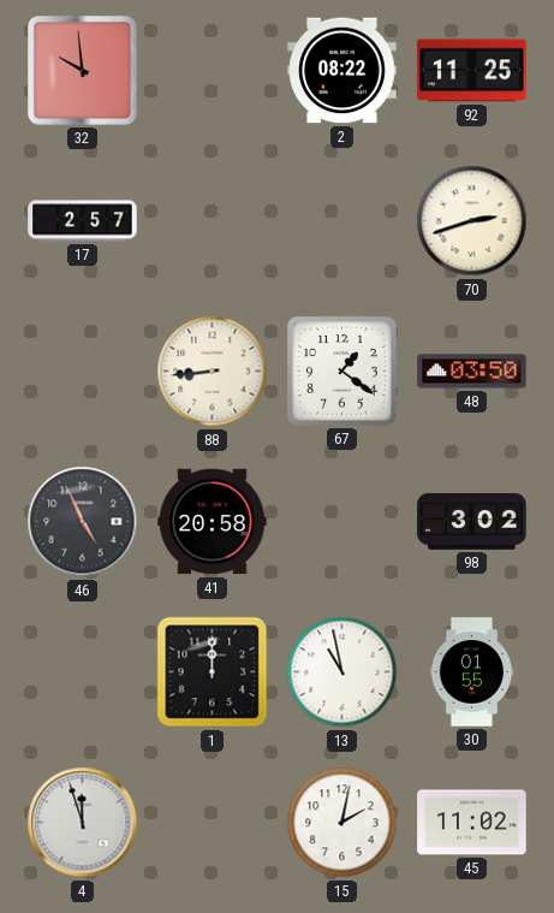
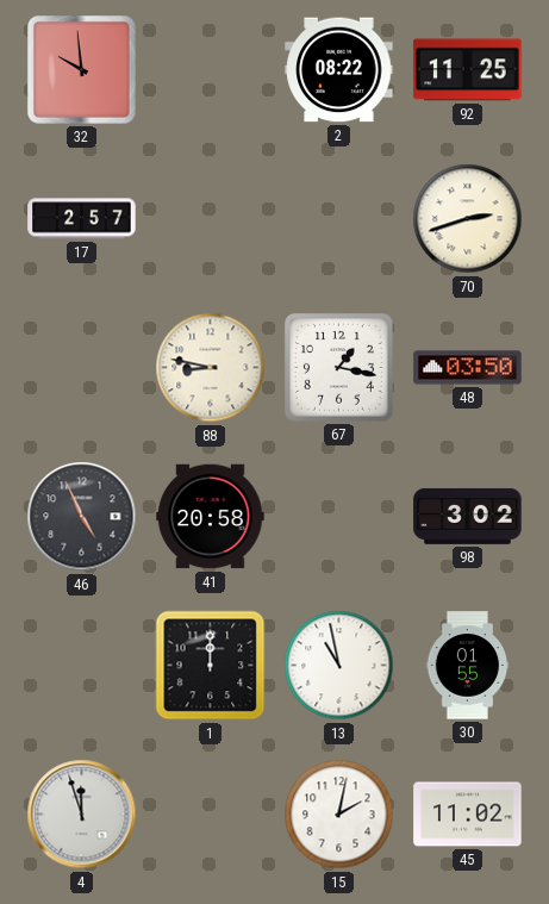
88: 8:44 -> 8:47 (211, 368)
67: 1:21 -> 1:17 (338, 367)
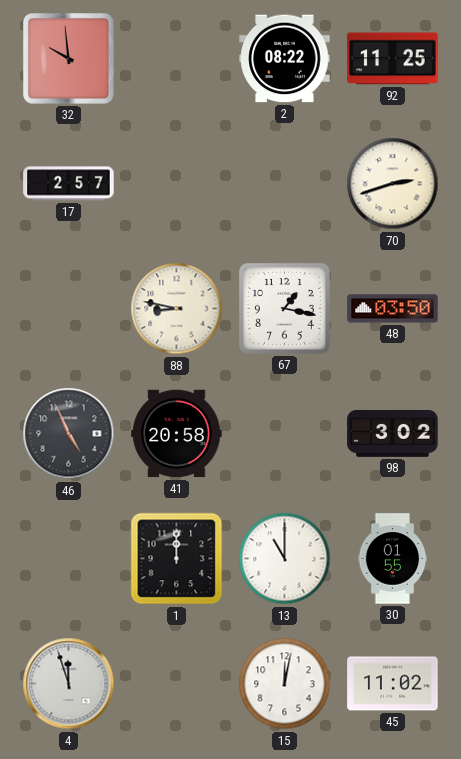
13: 10:58 -> 11:00 (285, 559)
15: 2:02 -> 12:02 (285, 684)
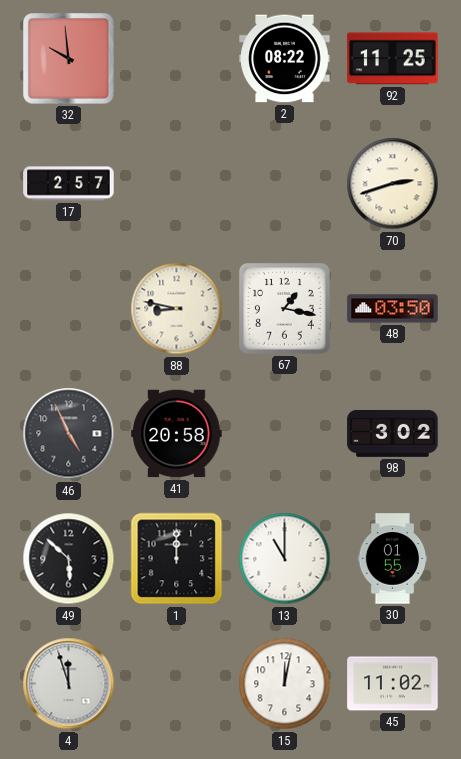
49: none -> 5:52 (69, 559)
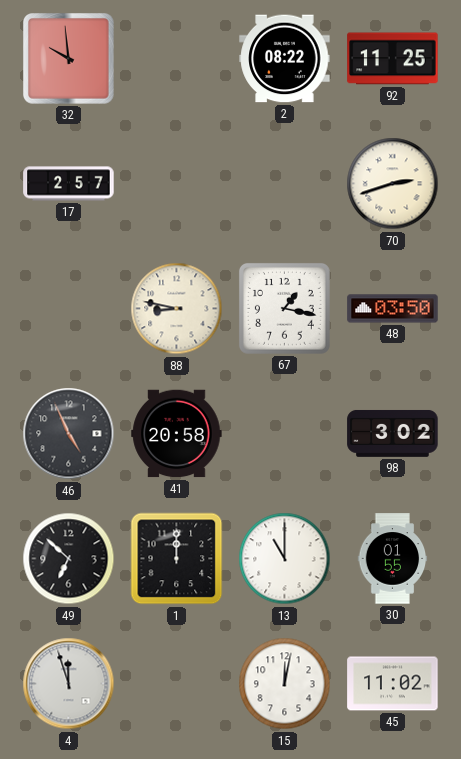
49: 5:52 -> 6:52 (69, 559)
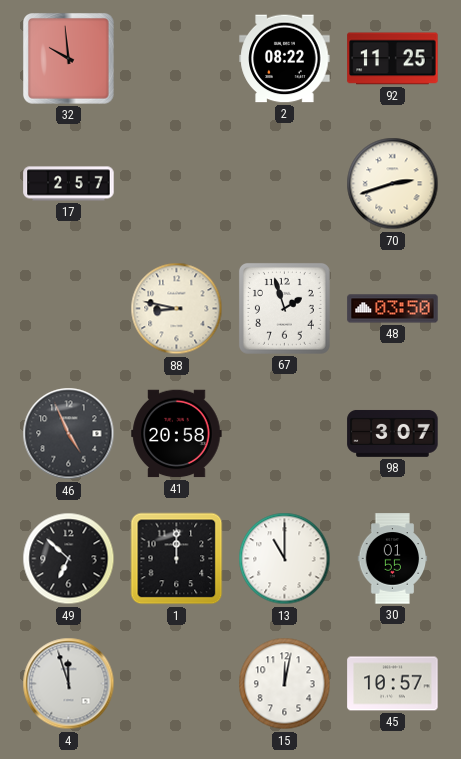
67: 1:17 -> 1:57 (284, 308)
98: 3:02 -> 3:07 (393, 433)
45: 11:02 -> 10:57 (393, 684)
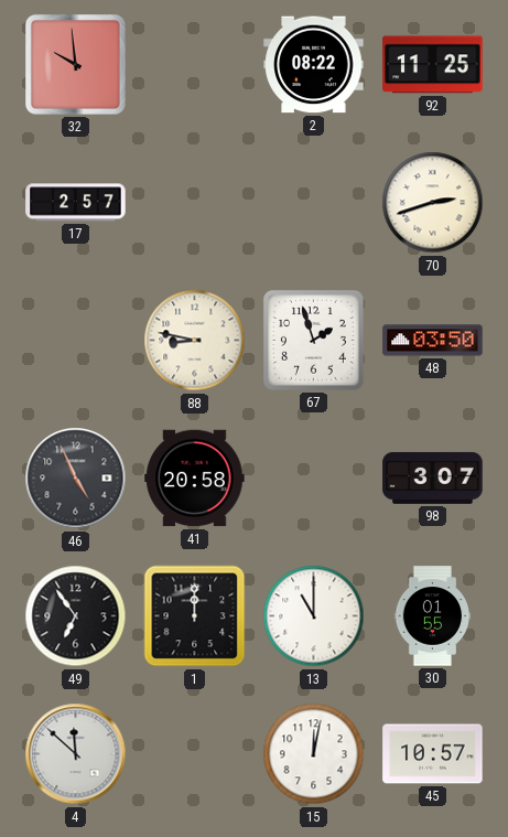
49: 6:52 -> 6:54 (76, 616)
4: 11:57 -> 11:52 (76, 754)
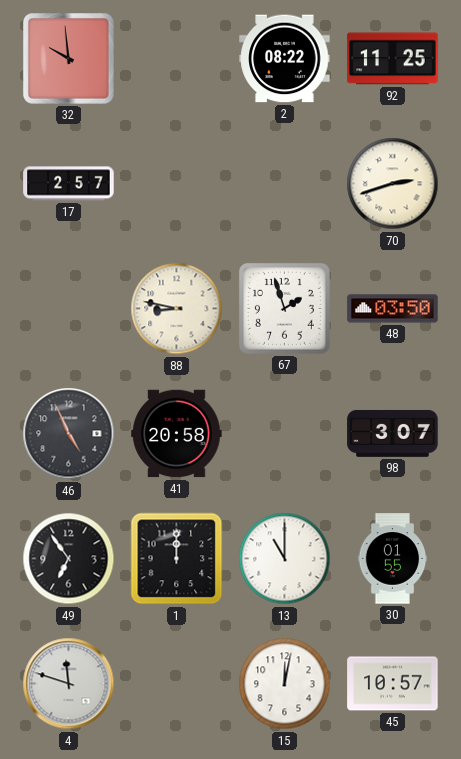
4: 11:52 -> 11:48 (69, 684)
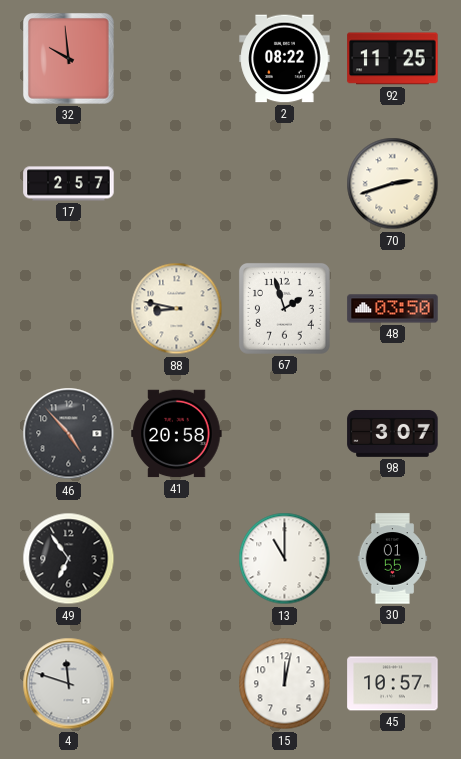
46: 4:56 -> 4:53 (69, 434)
1: 12:00 -> none (177, 559)
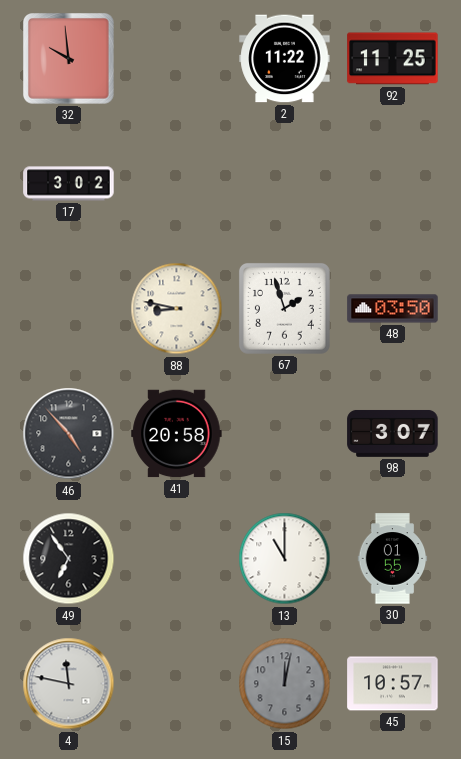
2: 08:22 -> 11:22 (285, 59)
17: 2:57 -> 3:02 (69, 184)
70: 2:42 -> none (393, 184)
4: 11:48 -> 11:47 (69, 684)
15 dial: white -> grey (285, 684)
